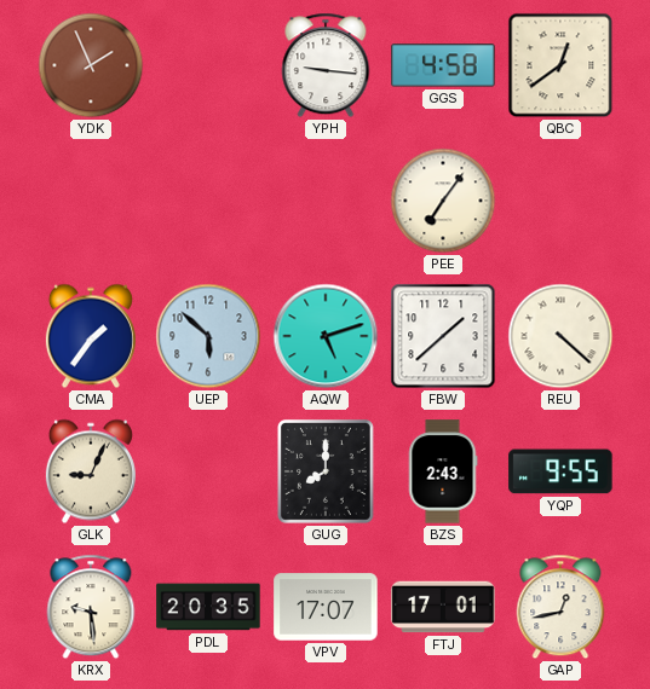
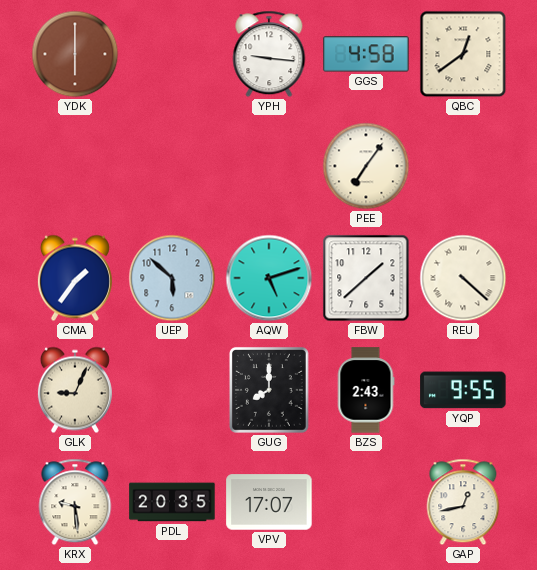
YDK: 1:56 -> 6:00 (75, 54)
FTJ: 17:01 -> none (443, 607)
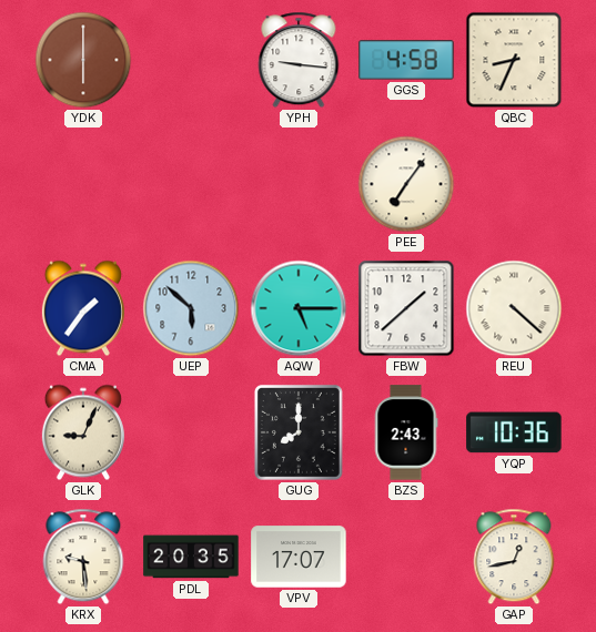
QBC: 12:39 -> 8:34 (514, 60)
AQW: 5:12 -> 5:15 (299, 308)
YQP: 9:55 -> 10:36 (514, 432)
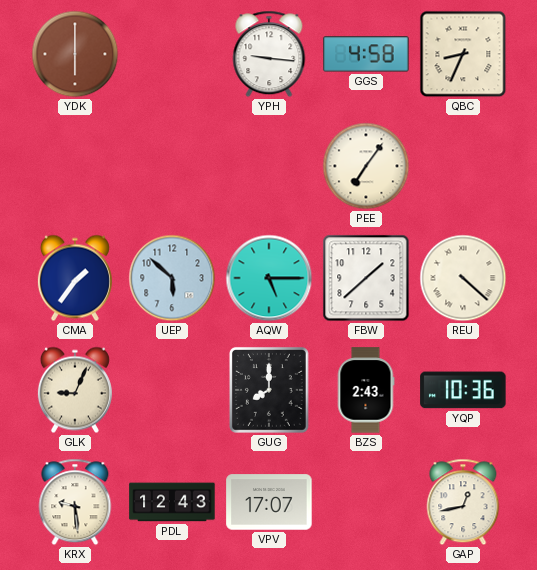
PDL: 20:35 -> 12:43 (172, 502)
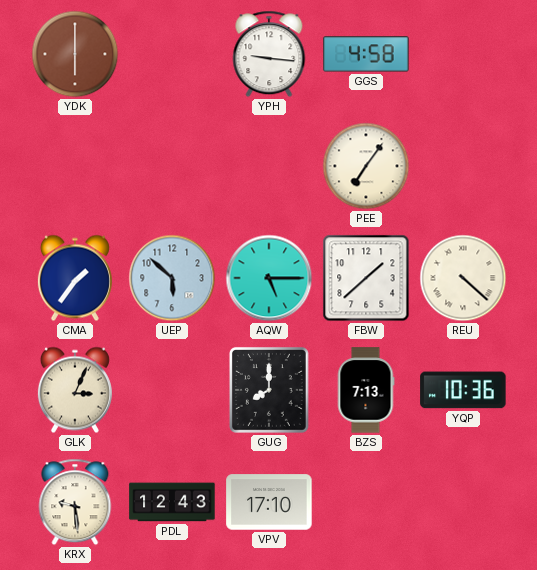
QBC: 8:34 -> none (463, 54)
GLK: 9:04 -> 3:04 (75, 390)
BZS: 2:43 -> 7:13 (366, 390)
VPV: 17:07 -> 17:10 (269, 502)
GAP: 12:43 -> none (463, 502)
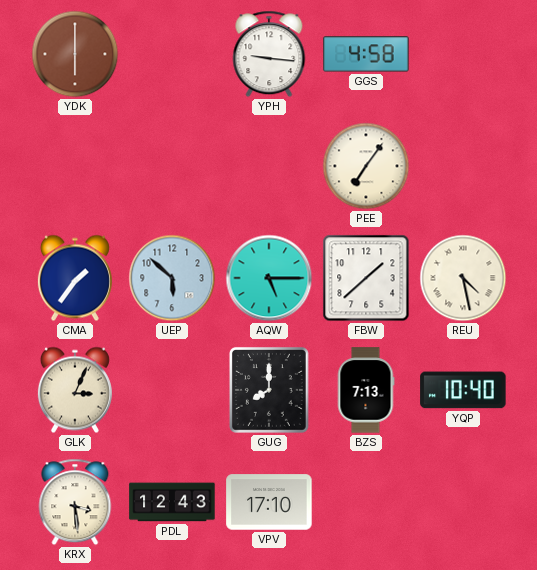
REU: 4:22 -> 4:28 (463, 278)
YQP: 10:36 -> 10:40 (463, 390)
KRX: 9:29 -> 3:29 (75, 502)
